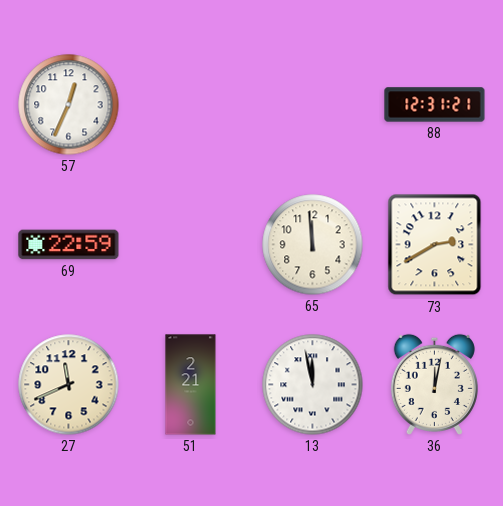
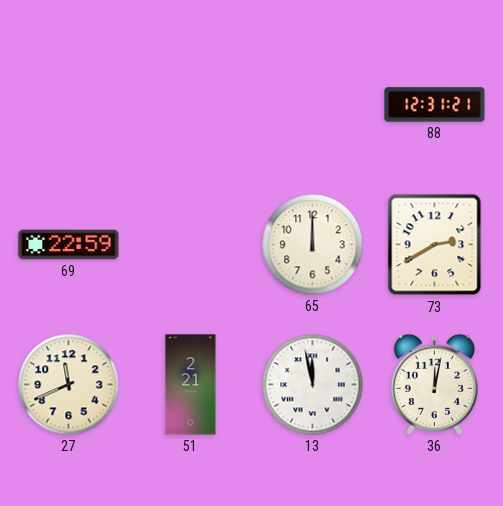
57: 12:34 -> none (69, 105)
65: 11:59 -> 12:00 (313, 245)
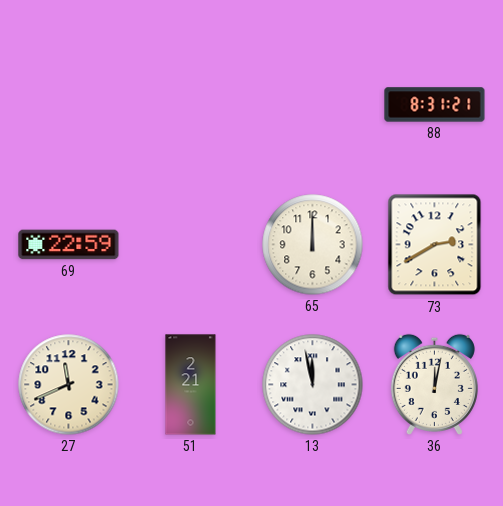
88: 12:31 -> 8:31 (435, 105)
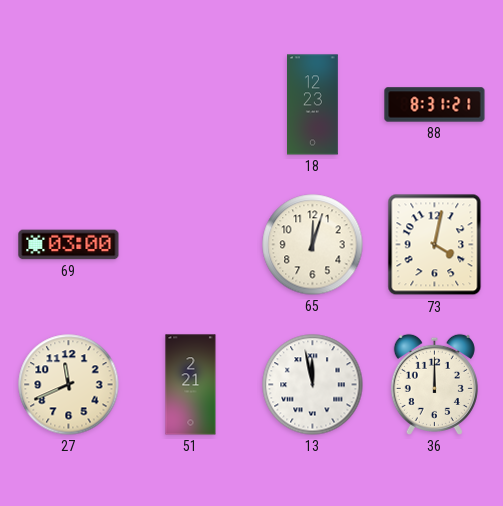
18: none -> 12:23 (313, 105)
69: 22:59 -> 03:00 (69, 245)
65: 12:00 -> 12:03 (313, 245)
73: 2:40 -> 4:02 (435, 245)
36: 12:02 -> 12:00 (434, 384)
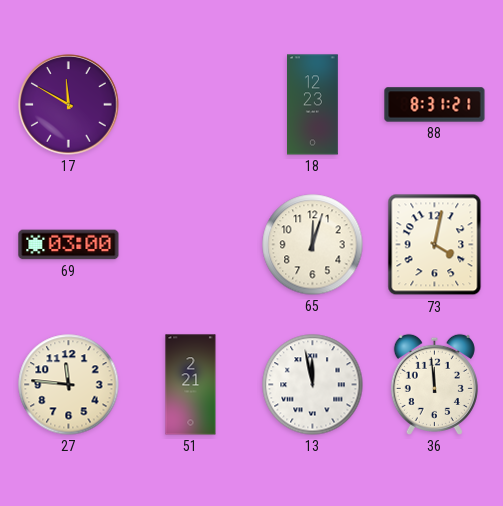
17: none -> 11:50 (69, 105)
27: 11:41 -> 11:46 (69, 385)
36: 12:00 -> 11:59 (434, 384)
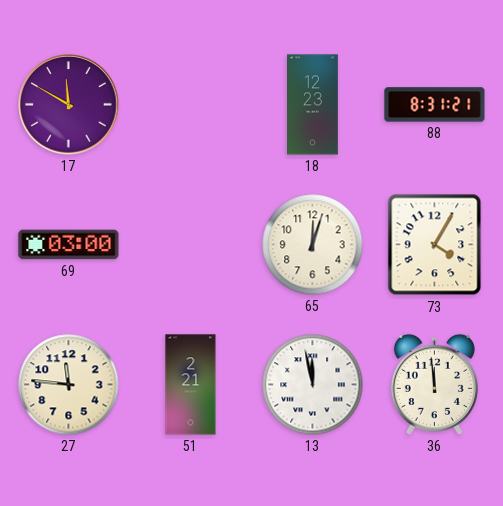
73: 4:02 -> 4:05 (435, 245)
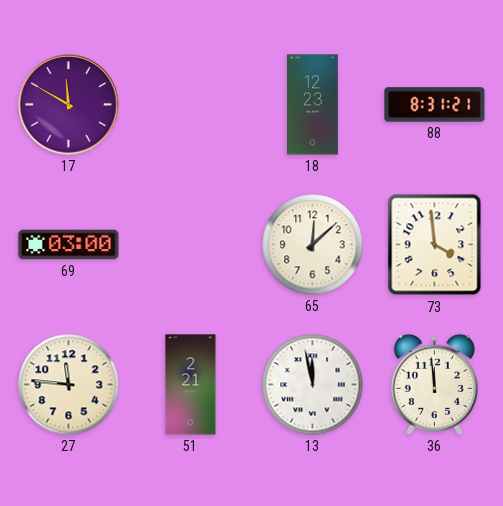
65: 12:03 -> 12:08 (313, 245)
73: 4:05 -> 3:59 (435, 245)
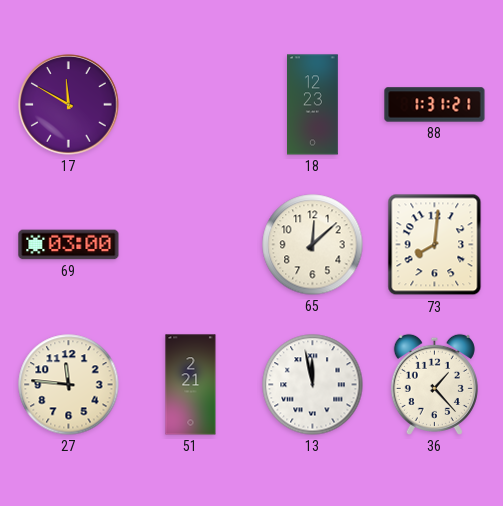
88: 8:31 -> 1:31 (435, 105)
73: 3:59 -> 8:01 (435, 245)
36: 11:59 -> 1:23 (434, 384)
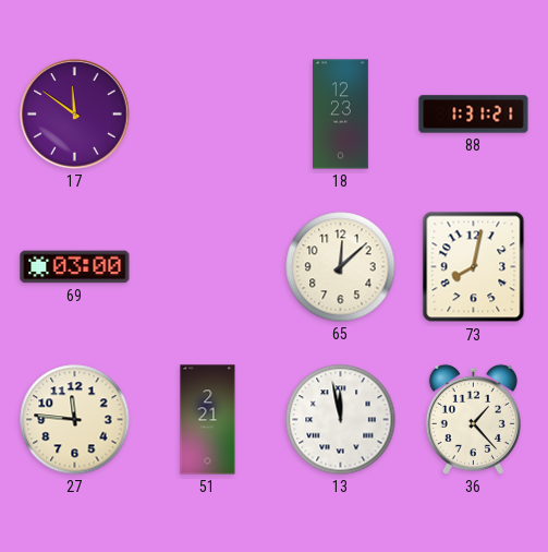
17: 11:50 -> 11:51 (75, 115)
73: 8:01 -> 8:02 (474, 267)
